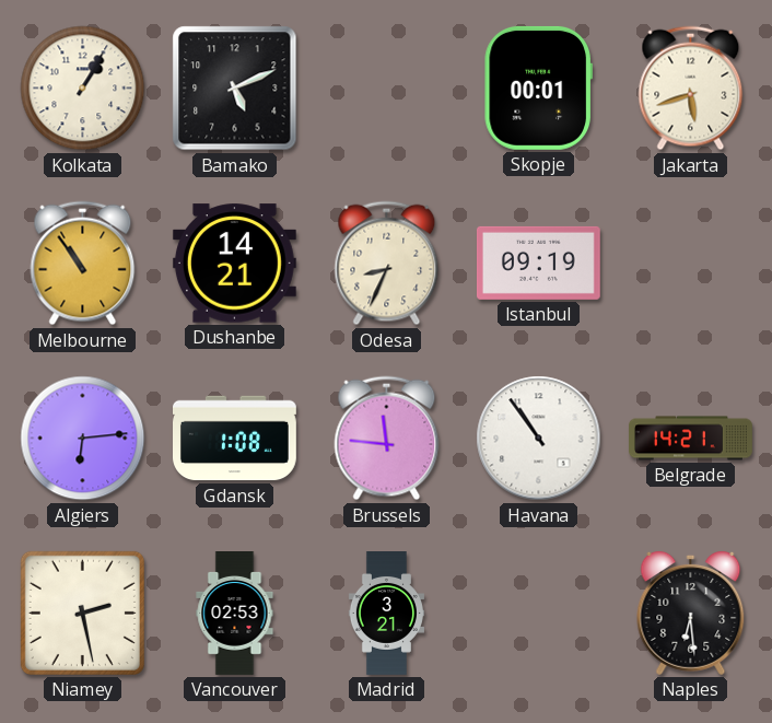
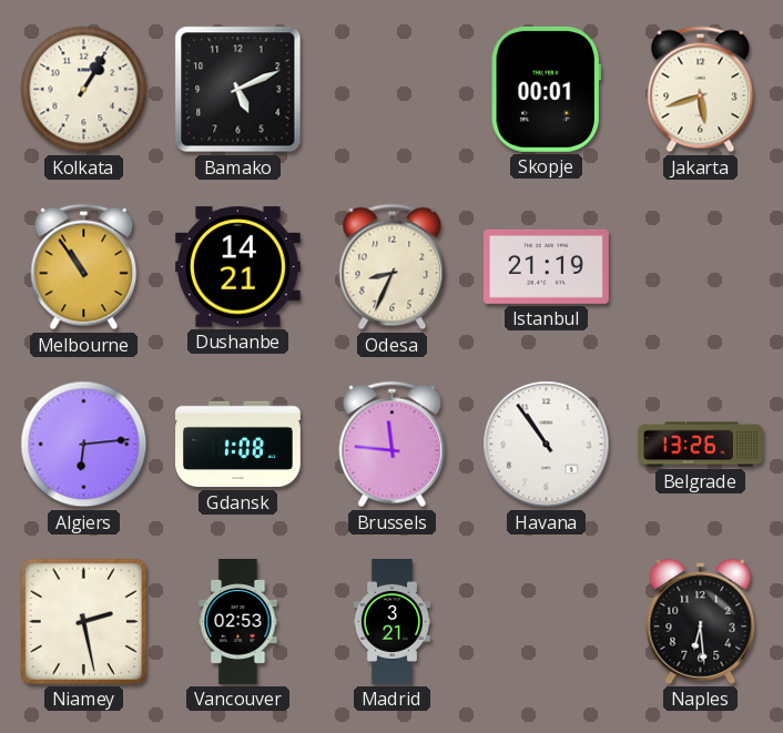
Istanbul: 09:19 -> 21:19 (546, 266)
Belgrade: 14:21 -> 13:26 (701, 445)
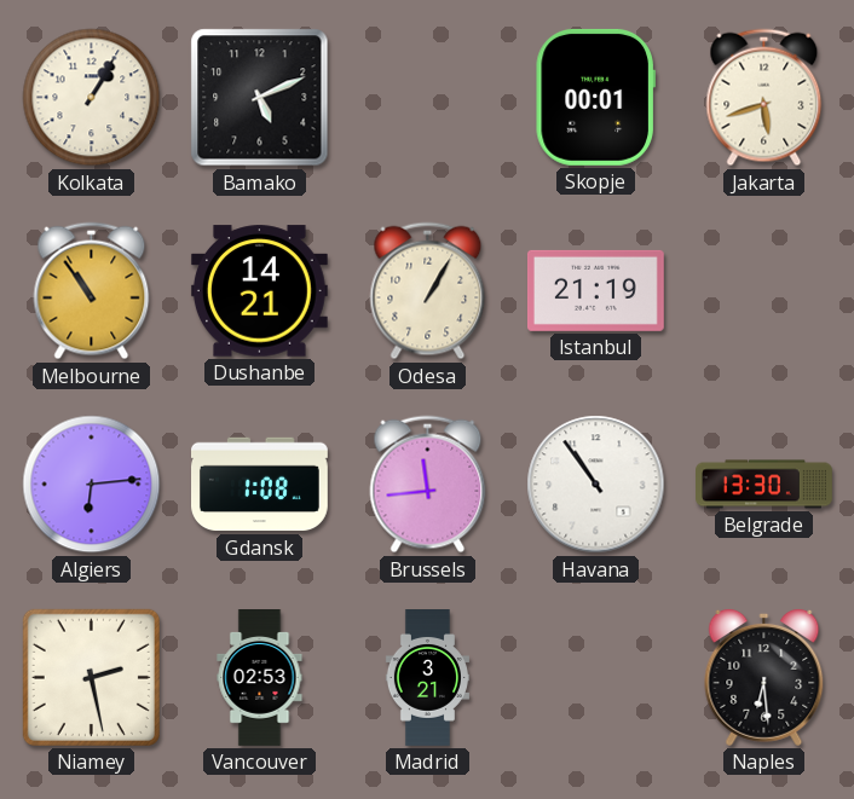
Odesa: 8:34 -> 1:05 (428, 291)
Brussels: 11:46 -> 11:44 (428, 485)
Belgrade: 13:26 -> 13:30 (764, 485)
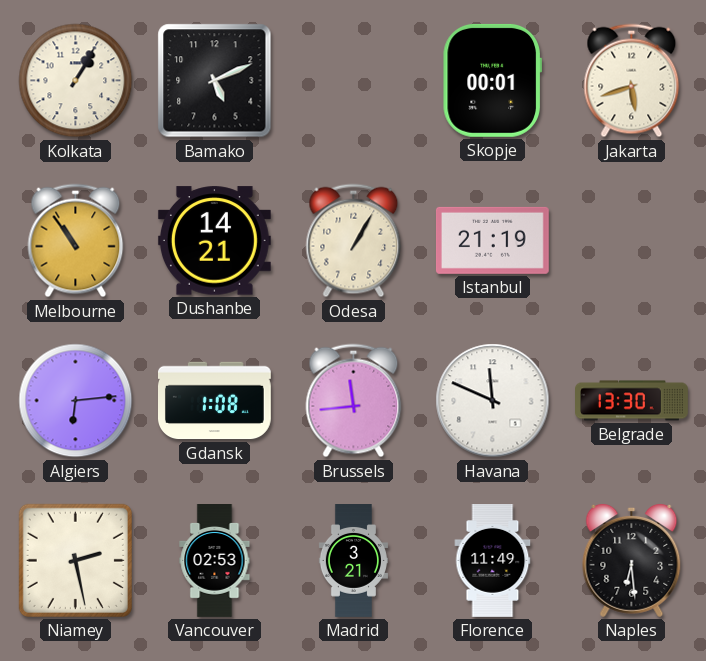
Havana: 10:54 -> 11:49 (493, 401)
Florence: none -> 11:49 (493, 561)
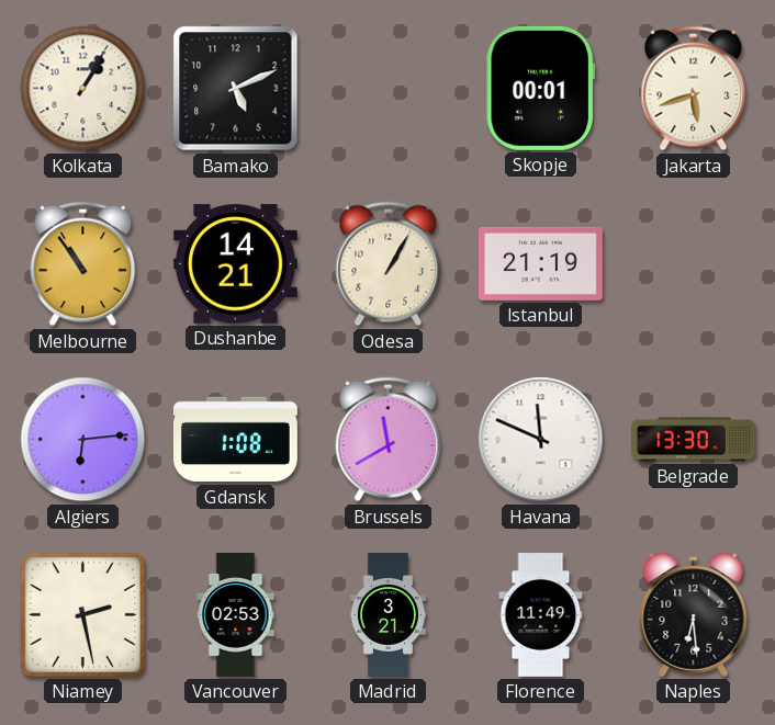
Brussels: 11:44 -> 11:40 (389, 440)
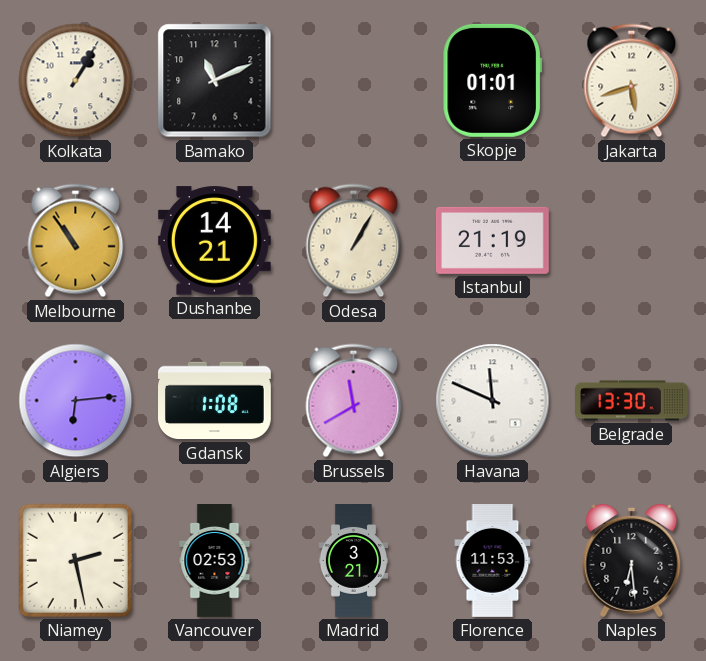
Bamako: 5:11 -> 11:11 (215, 81)
Skopje: 00:01 -> 01:01 (492, 80)
Florence: 11:49 -> 11:53 (493, 561)
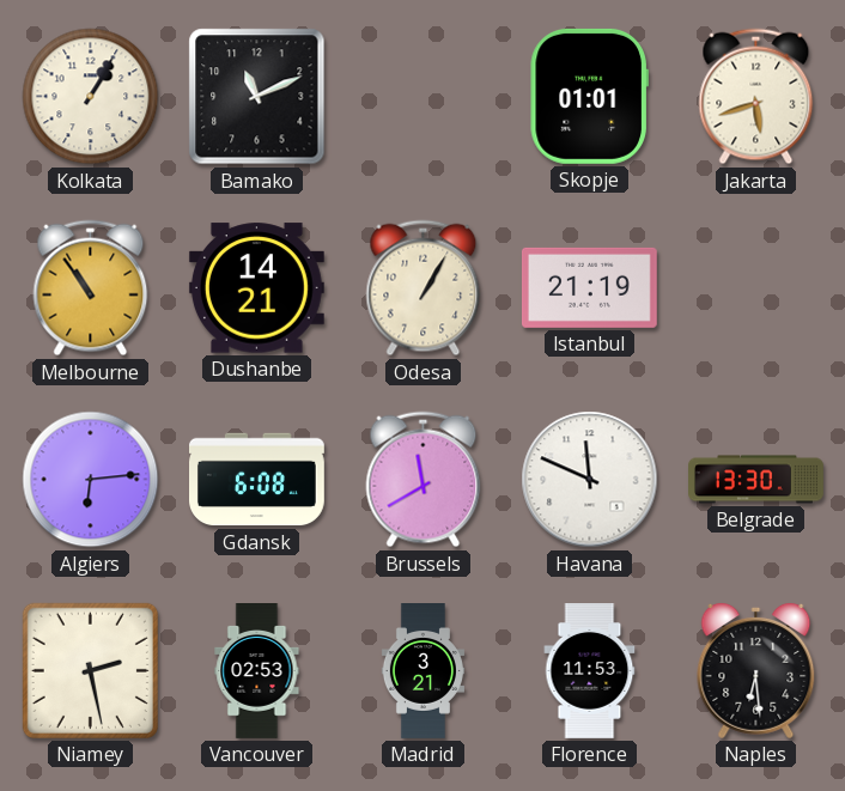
Gdansk: 1:08 -> 6:08 (257, 480)
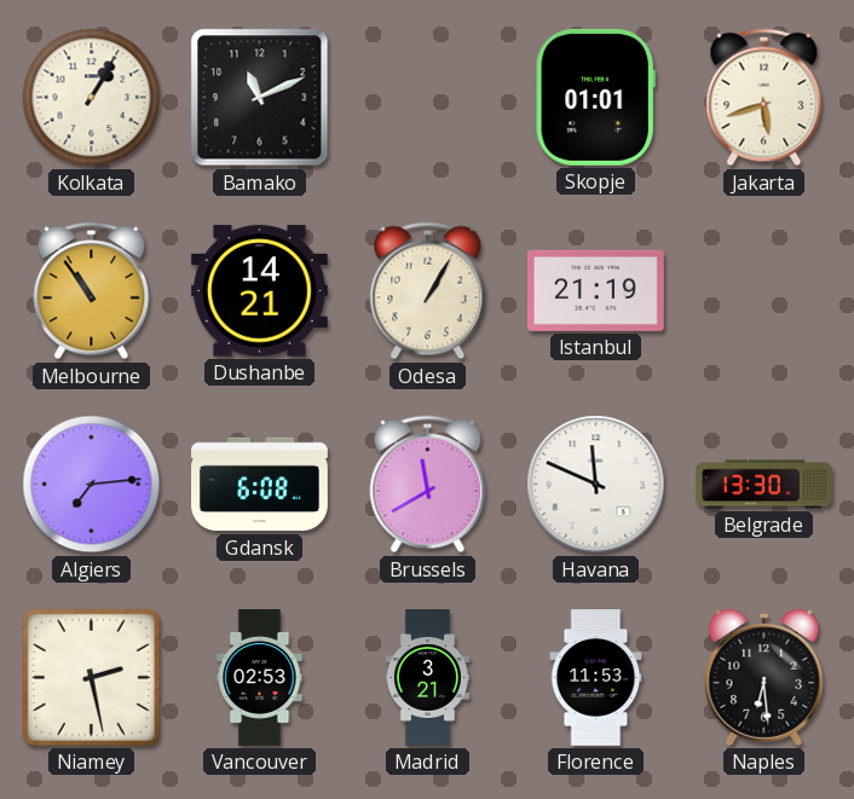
Algiers: 6:14 -> 7:14 (92, 485)
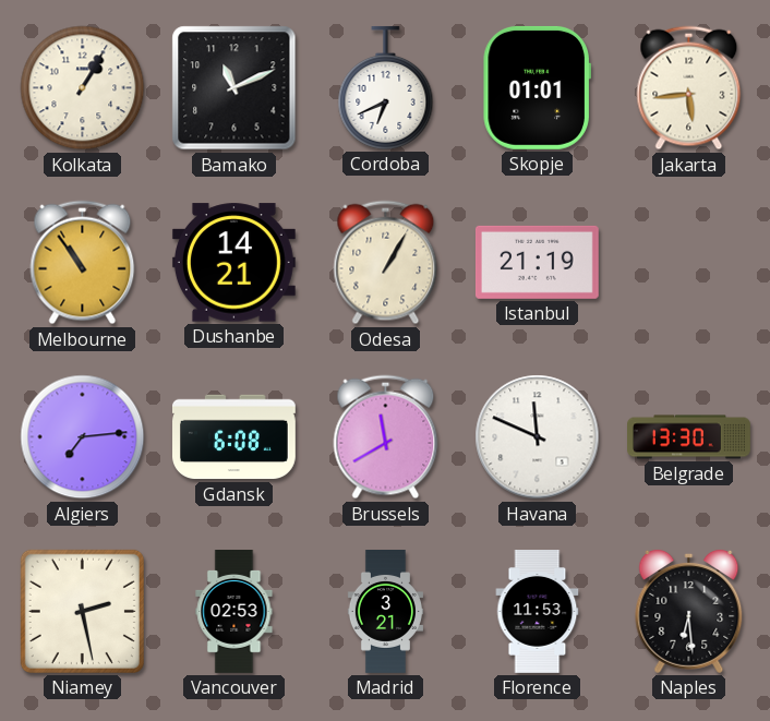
Cordoba: none -> 6:41 (386, 87)
Jakarta: 5:42 -> 5:44 (689, 88)
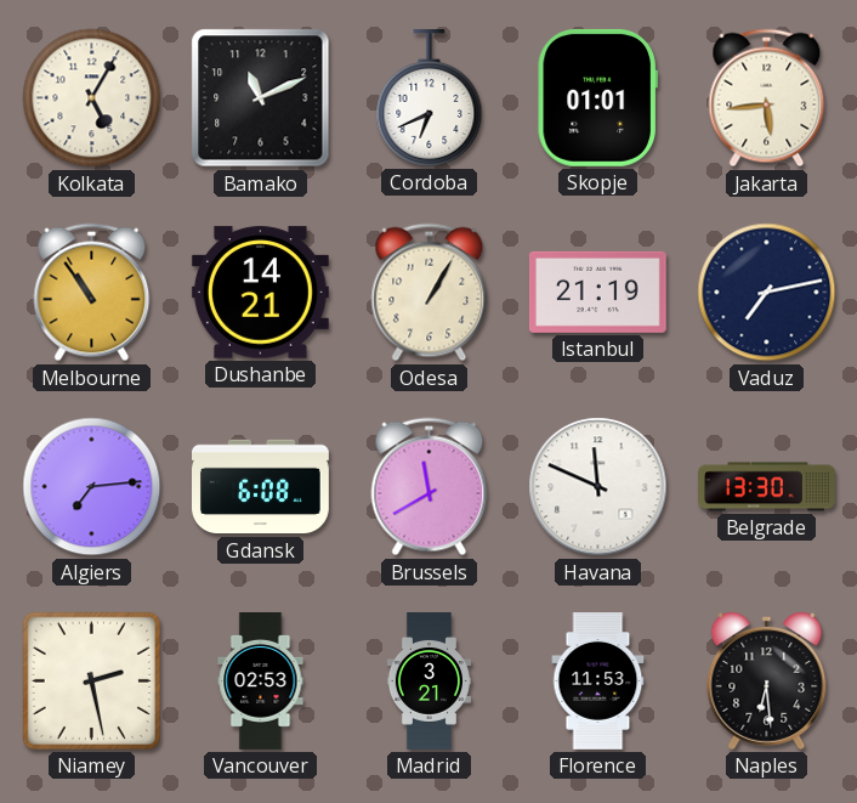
Kolkata: 1:05 -> 5:05 (92, 98)
Vaduz: none -> 7:13 (767, 293)
